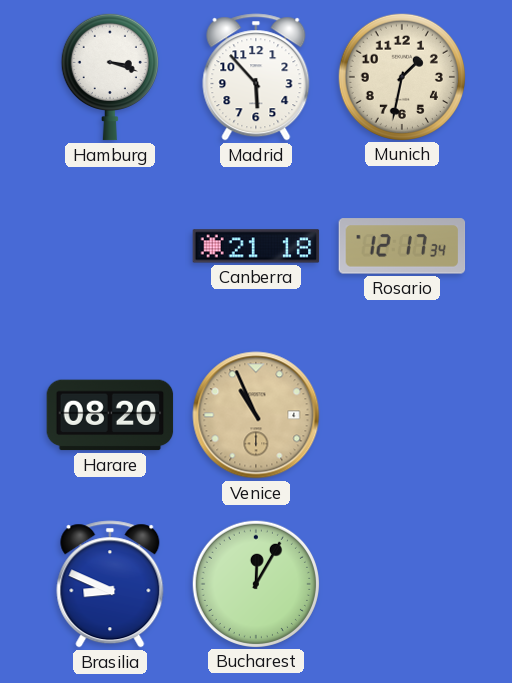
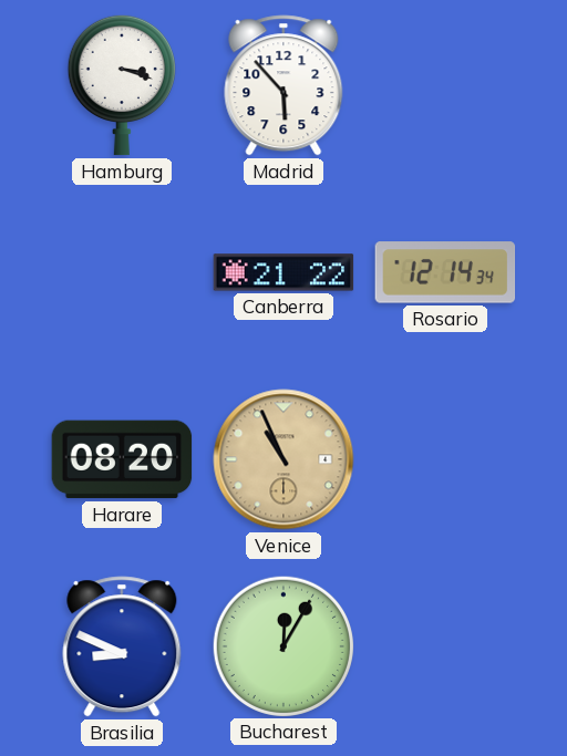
Munich: 1:32 -> none (401, 76)
Canberra: 21:18 -> 21:22 (283, 272)
Rosario: 12:17 -> 12:14 (445, 272)
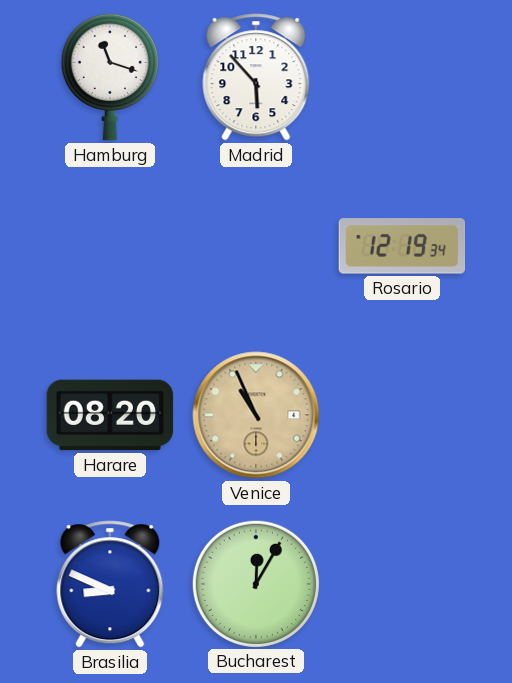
Hamburg: 3:18 -> 11:18 (110, 77)
Canberra: 21:22 -> none (283, 272)
Rosario: 12:14 -> 12:19 (402, 246)
